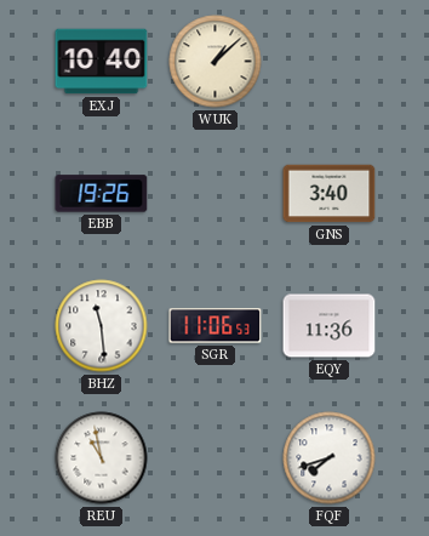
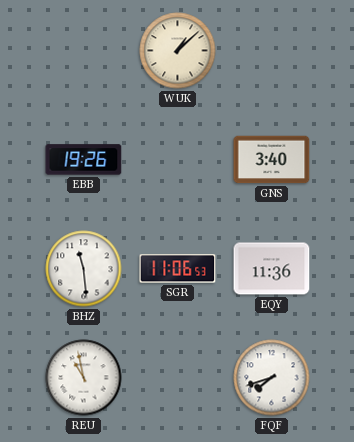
EXJ: 10:40 -> none (102, 62)
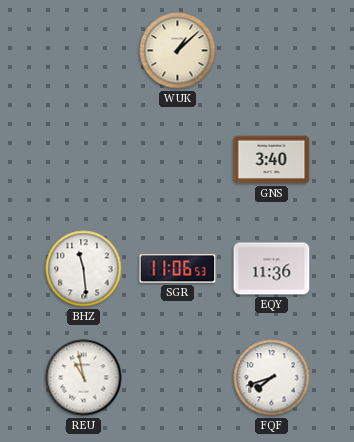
EBB: 19:26 -> none (84, 160)
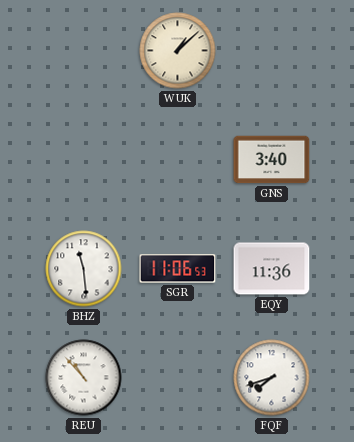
REU: 10:58 -> 10:53 (84, 378)
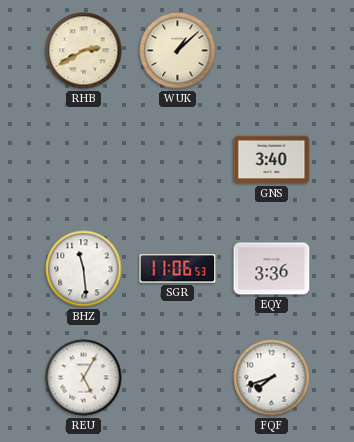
RHB: none -> 2:40 (84, 51)
EQY: 11:36 -> 3:36 (272, 269)
REU: 10:53 -> 5:05 (84, 378)
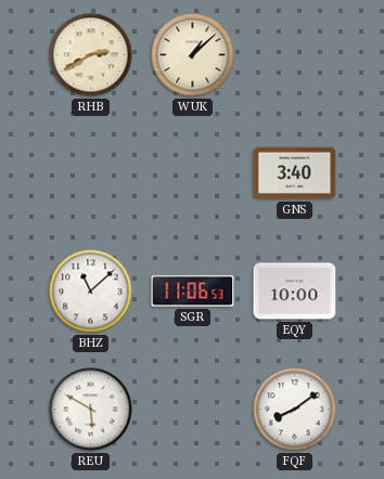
BHZ: 11:29 -> 11:08 (91, 292)
EQY: 3:36 -> 10:00 (295, 292)
REU: 5:05 -> 5:50 (91, 410)
FQF: 7:42 -> 8:09 (295, 410)
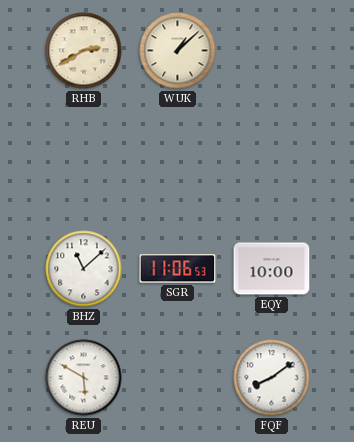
GNS: 3:40 -> none (295, 173)
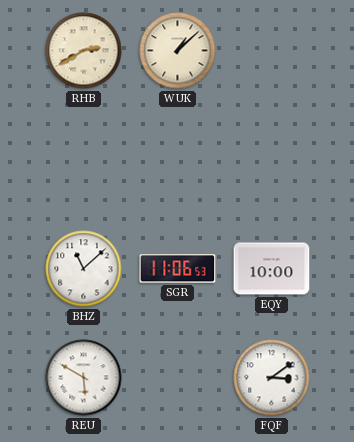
FQF: 8:09 -> 3:09 (272, 378)
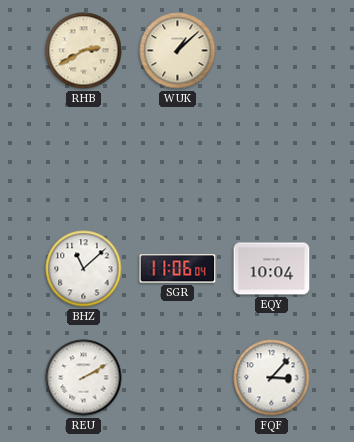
SGR: 11:06:53 -> 11:06:04 (178, 269)
EQY: 10:00 -> 10:04 (272, 269)
REU: 5:50 -> 2:10 (84, 378)
FQF: 3:09 -> 3:07 (272, 378)
